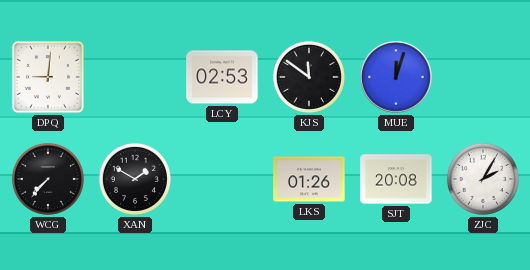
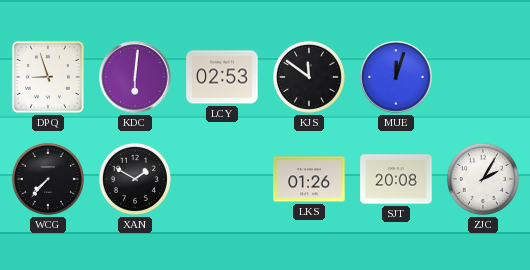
DPQ: 9:01 -> 8:57 (48, 77)
KDC: none -> 6:01 (135, 77)
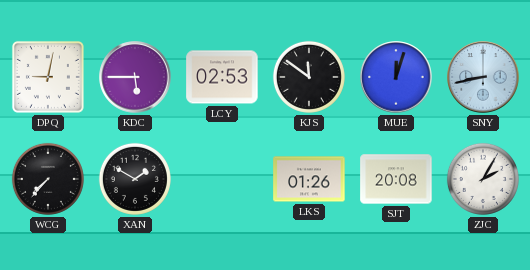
DPQ: 8:57 -> 9:02 (48, 77)
KDC: 6:01 -> 5:45 (135, 77)
SNY: none -> 8:43 (483, 77)
